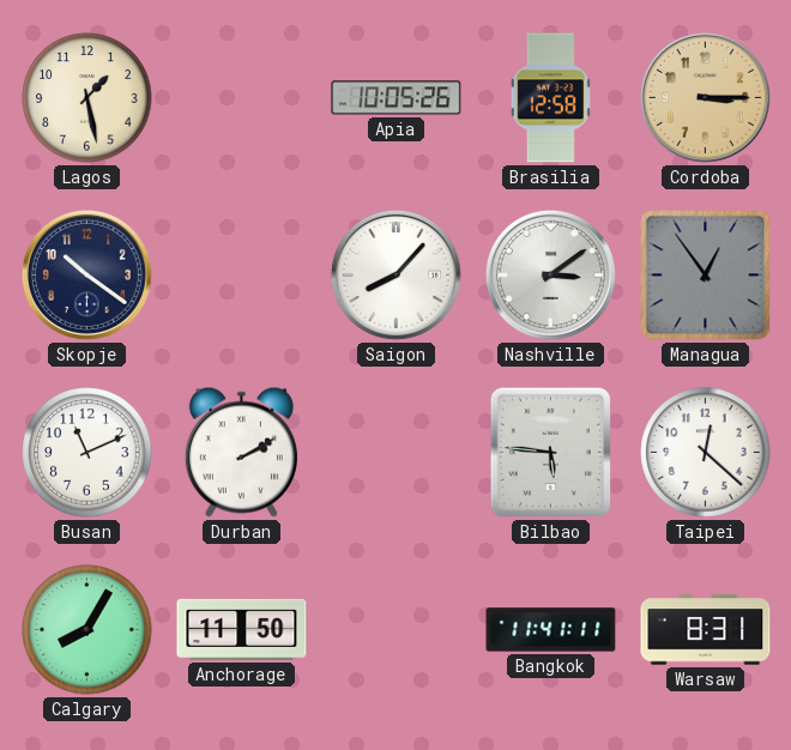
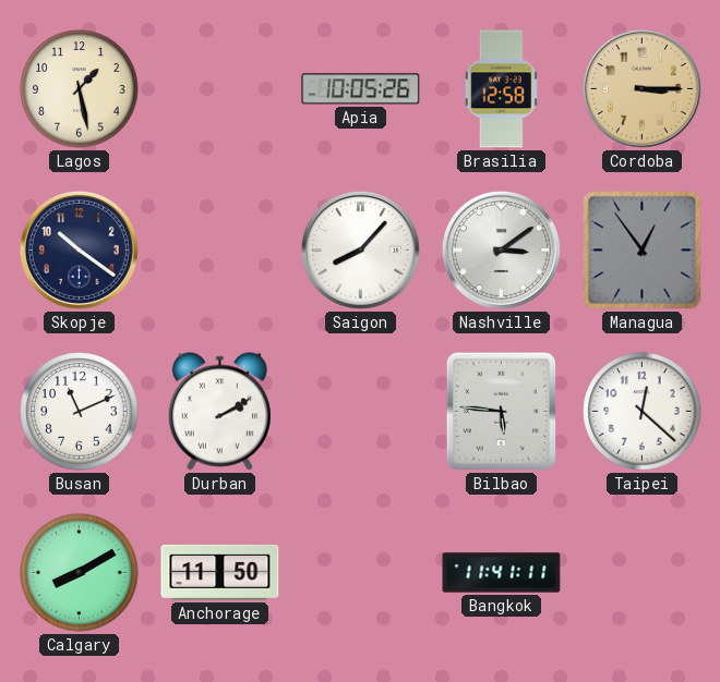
Calgary: 8:05 -> 8:10 (80, 573)
Warsaw: 8:31 -> none (706, 630)
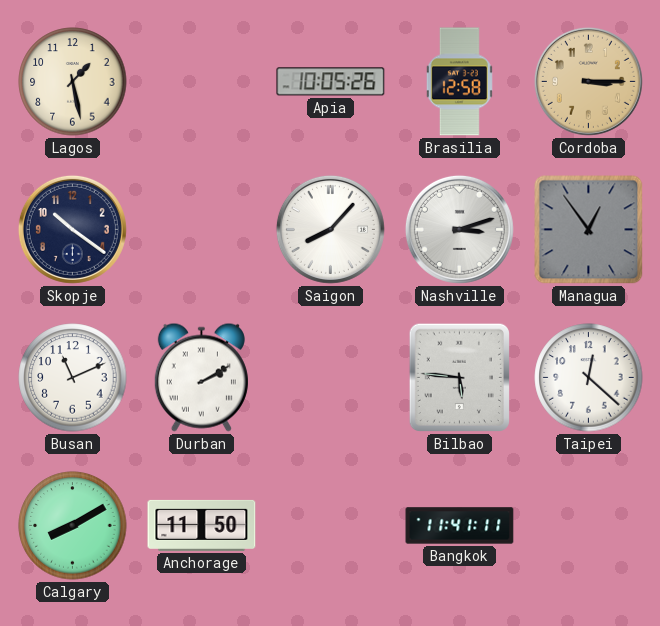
Nashville: 3:09 -> 3:12 (459, 229)
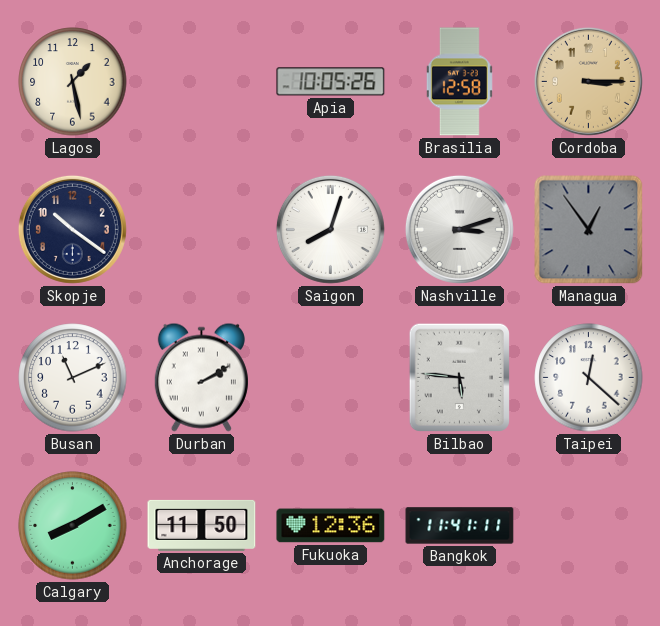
Saigon: 8:07 -> 8:03 (330, 229)
Fukuoka: none -> 12:36 (331, 526)
